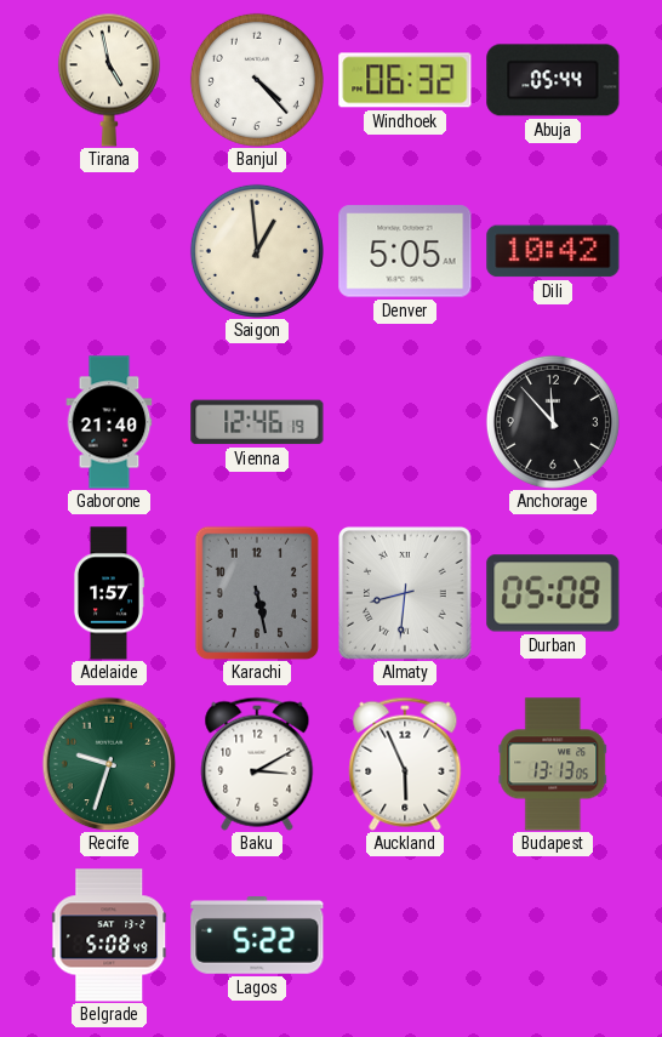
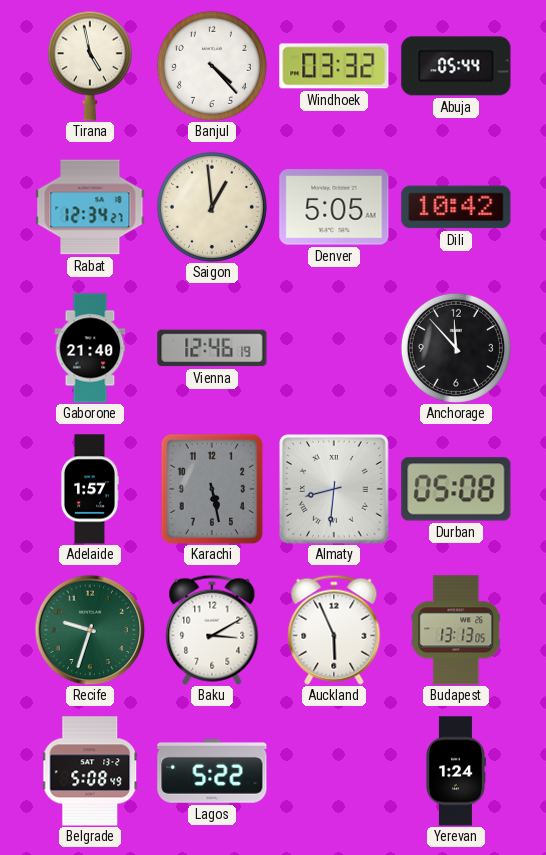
Windhoek: 06:32 -> 03:32 (334, 66)
Rabat: none -> 12:34 (90, 207)
Yerevan: none -> 1:24 (455, 771)
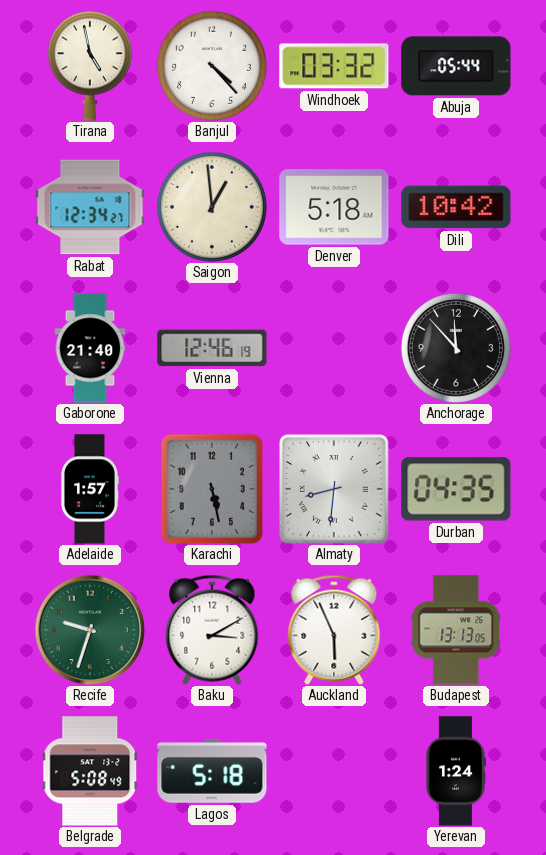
Denver: 5:05 -> 5:18 (334, 207)
Durban: 05:08 -> 04:35 (456, 489)
Lagos: 5:22 -> 5:18 (212, 772)
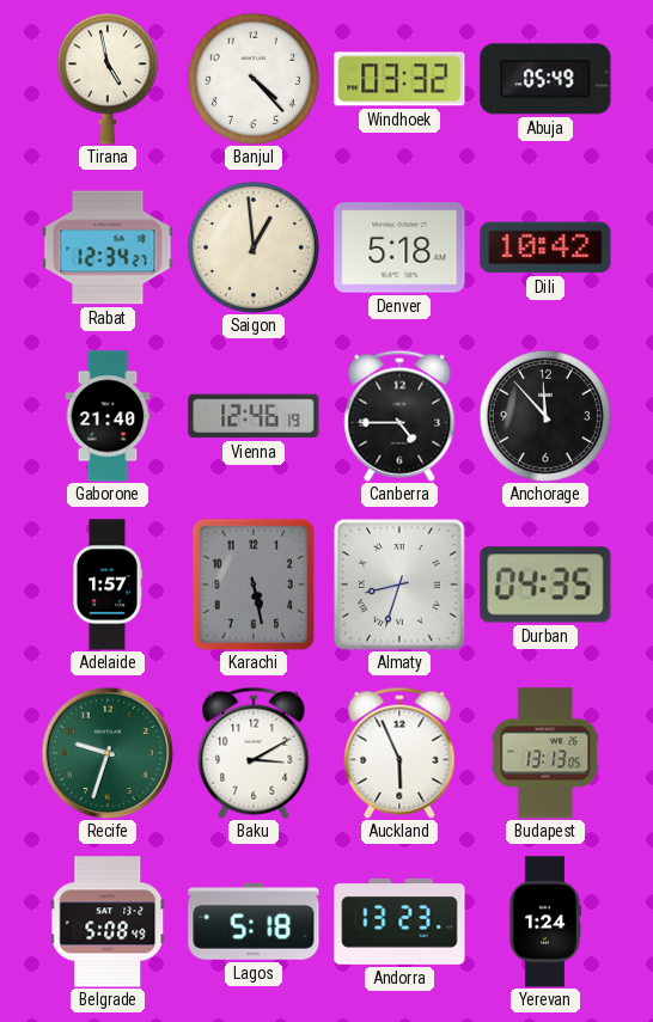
Abuja: 05:44 -> 05:49 (545, 79)
Canberra: none -> 4:45 (399, 416)
Almaty: 8:31 -> 8:33 (399, 585)
Andorra: none -> 13:23 (399, 922)
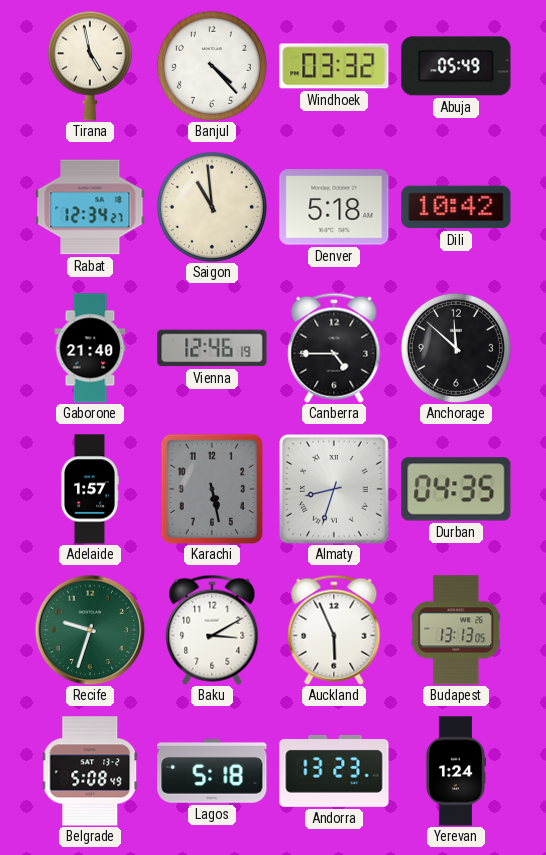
Saigon: 12:59 -> 10:59 (212, 207)
Anchorage: 11:53 -> 11:52 (456, 348)
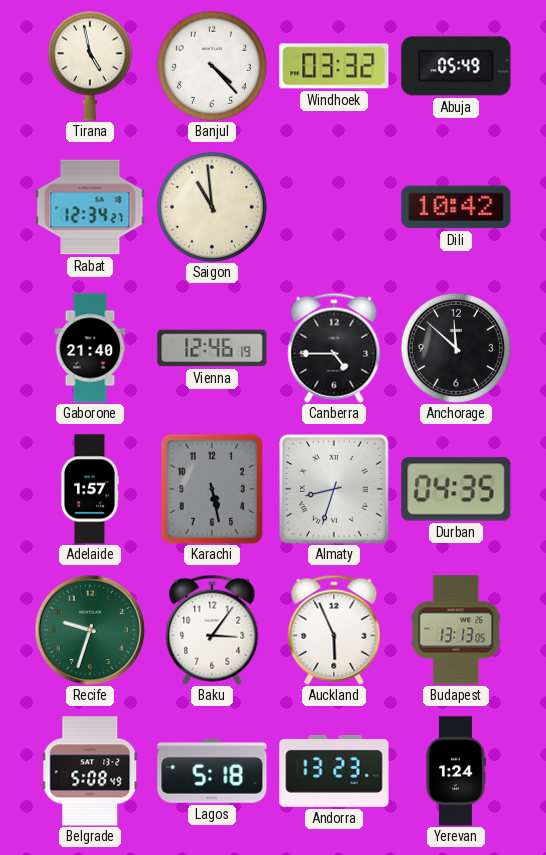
Denver: 5:18 -> none (334, 207)
Baku: 3:10 -> 3:06 (212, 630)
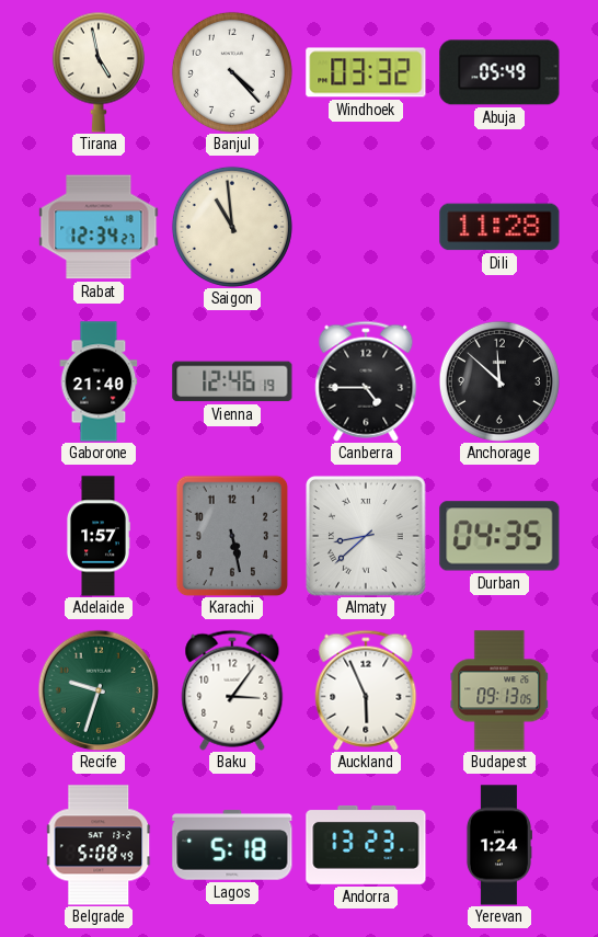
Dili: 10:42 -> 11:28 (499, 227)
Almaty: 8:33 -> 8:38 (366, 536)
Budapest: 13:13 -> 09:13 (499, 690)
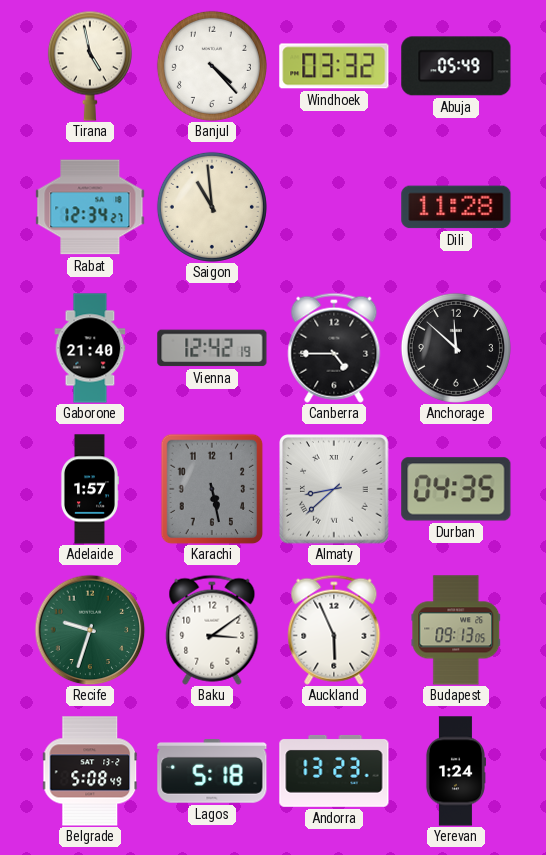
Vienna: 12:46 -> 12:42 (212, 348)
Baku: 3:06 -> 3:09 (212, 630)
